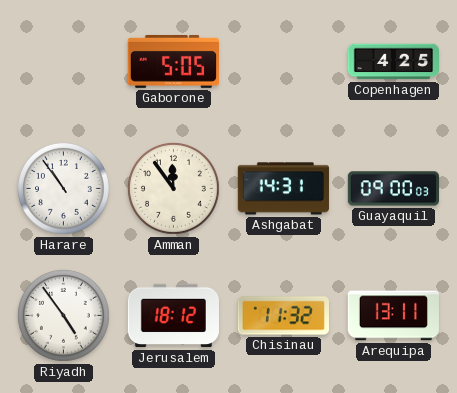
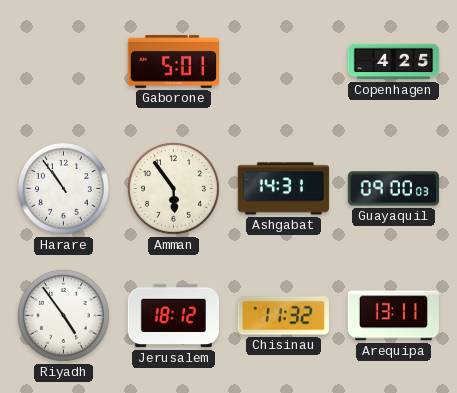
Gaborone: 5:05 -> 5:01 (173, 61)
Amman: 11:54 -> 5:54 (174, 189)
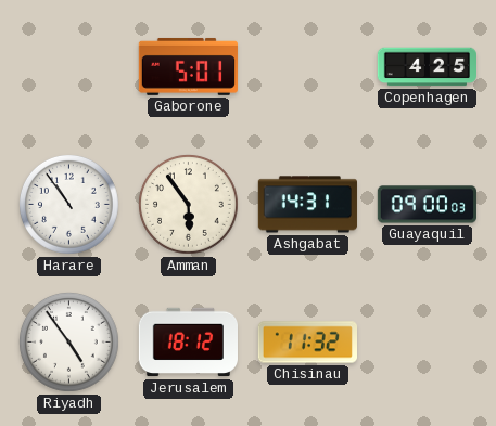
Arequipa: 13:11 -> none (393, 316)
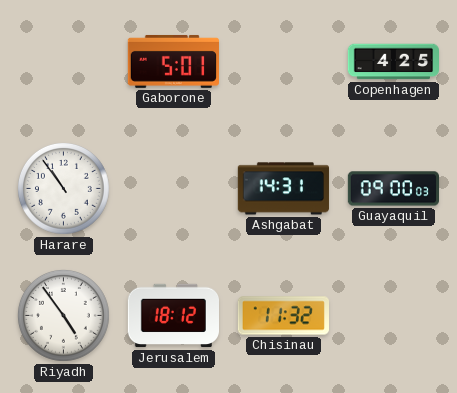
Amman: 5:54 -> none (189, 205)
